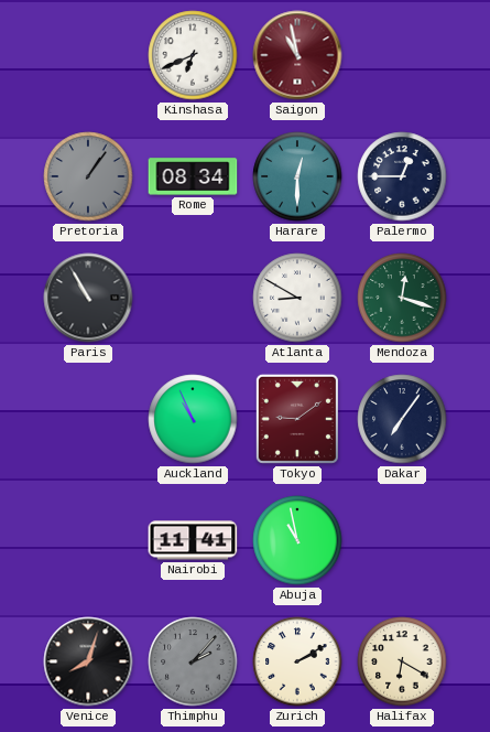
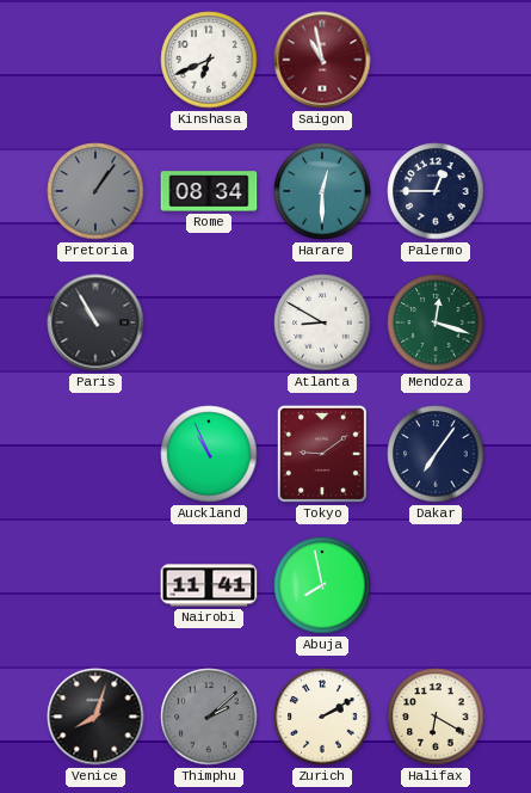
Abuja: 10:58 -> 7:58 (322, 585)
Thimphu: 2:07 -> 2:08 (209, 717)
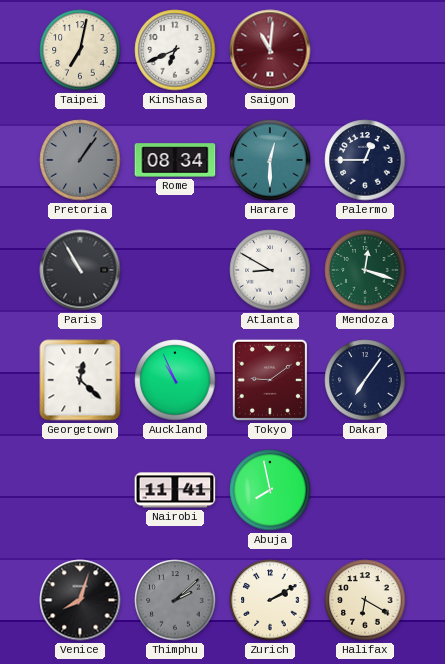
Taipei: none -> 7:02 (80, 50)
Saigon: 10:58 -> 11:01 (270, 50)
Georgetown: none -> 12:22 (80, 380)
